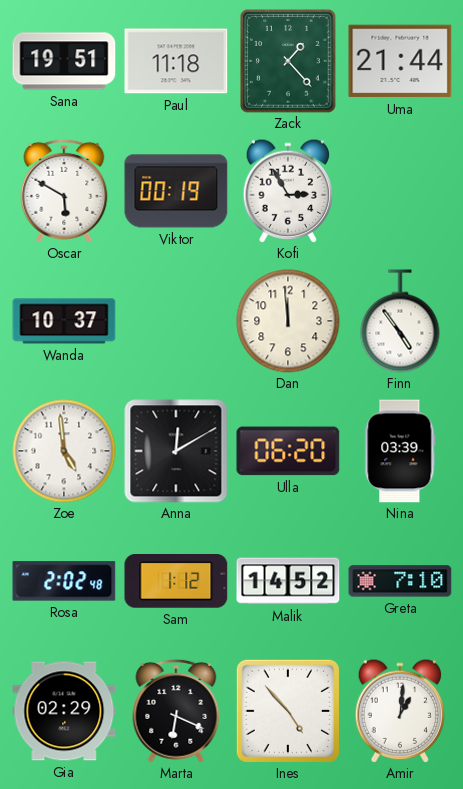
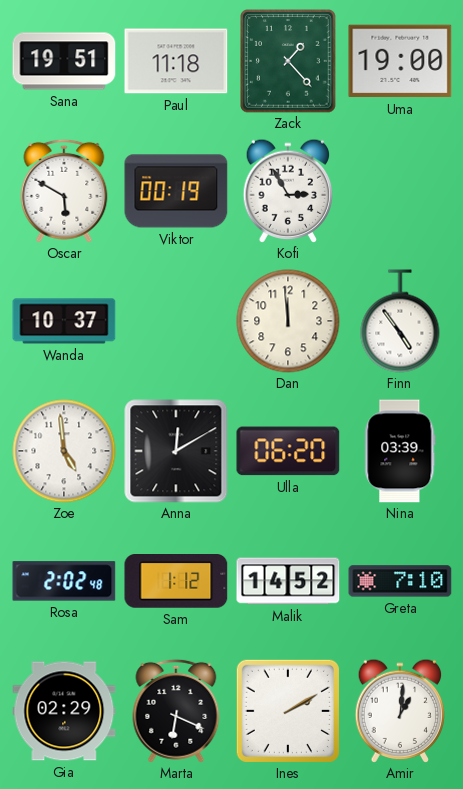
Uma: 21:44 -> 19:00 (400, 61)
Ines: 4:53 -> 2:10 (288, 711)
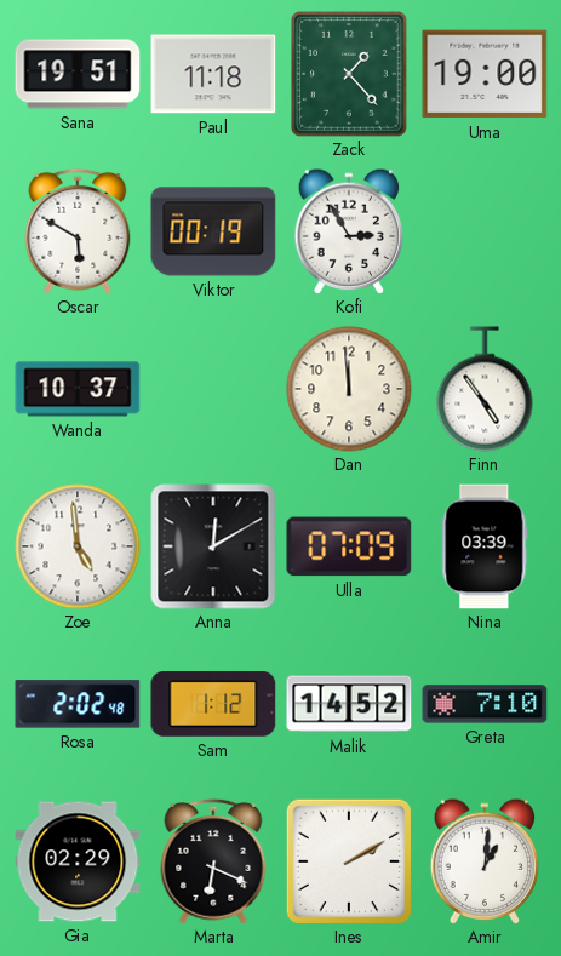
Ulla: 06:20 -> 07:09 (349, 546)
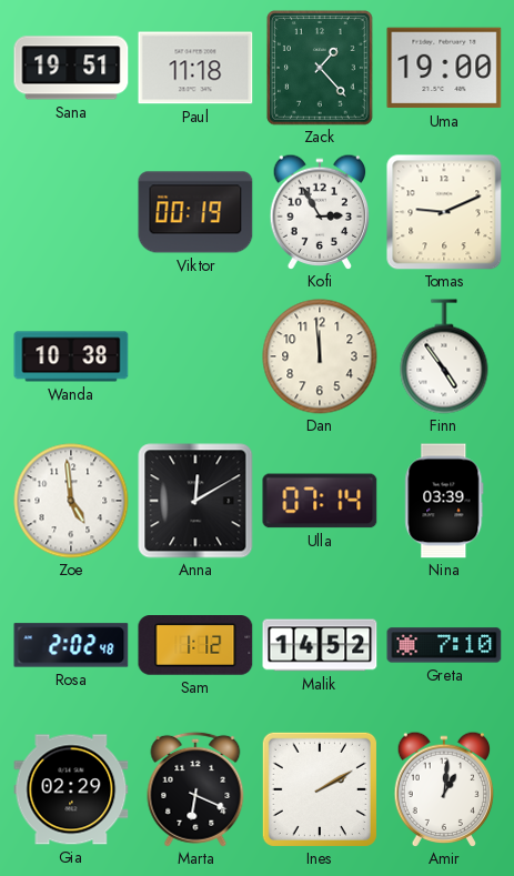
Oscar: 5:50 -> none (78, 231)
Tomas: none -> 9:11 (444, 212)
Wanda: 10:37 -> 10:38 (71, 356)
Ulla: 07:09 -> 07:14 (320, 501)
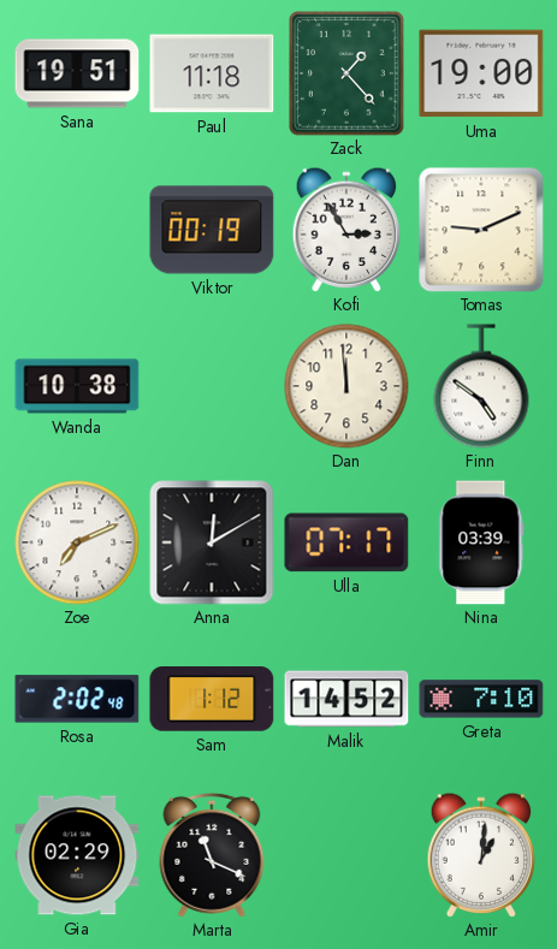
Finn: 4:54 -> 4:51 (481, 386)
Zoe: 4:59 -> 7:11 (77, 542)
Ulla: 07:14 -> 07:17 (346, 542)
Marta: 6:19 -> 11:19 (212, 855)
Ines: 2:10 -> none (320, 789)
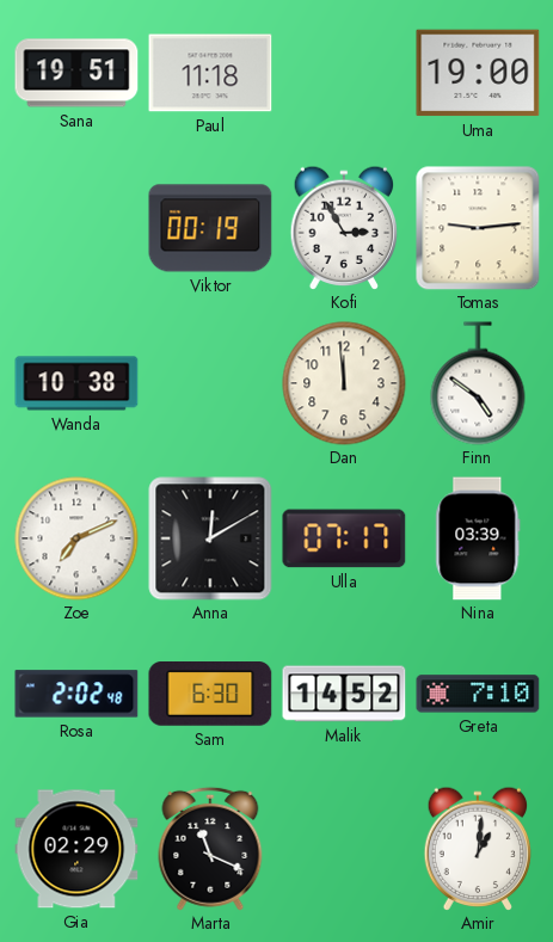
Zack: 1:23 -> none (348, 73)
Tomas: 9:11 -> 9:14 (478, 228)
Sam: 1:12 -> 6:30 (210, 695)
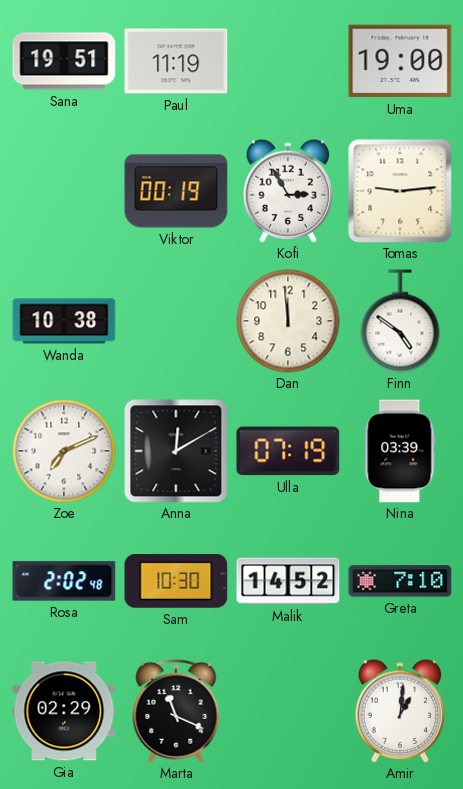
Paul: 11:18 -> 11:19 (176, 61)
Ulla: 07:17 -> 07:19 (288, 451)
Sam: 6:30 -> 10:30 (176, 582)
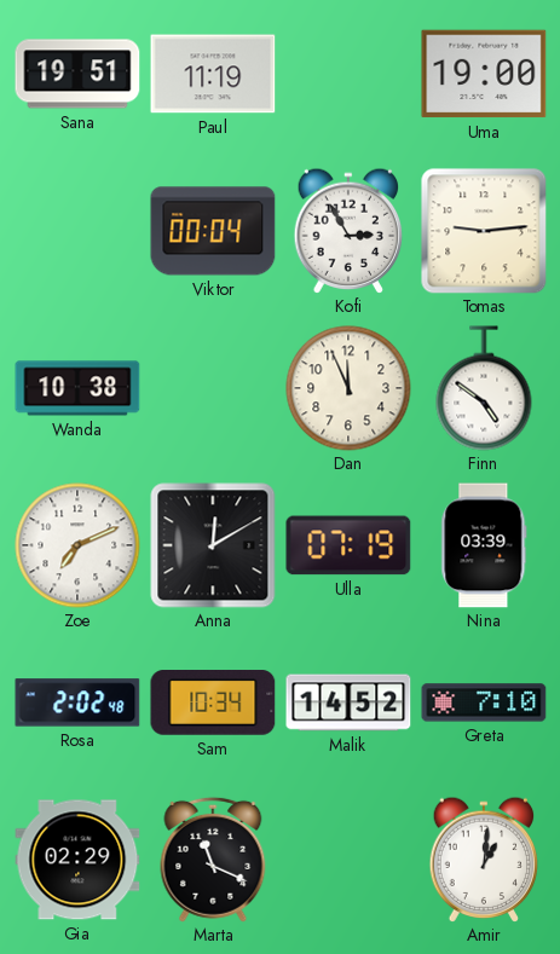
Viktor: 00:19 -> 00:04 (213, 231)
Dan: 11:59 -> 11:56 (348, 388)
Sam: 10:30 -> 10:34 (213, 704)
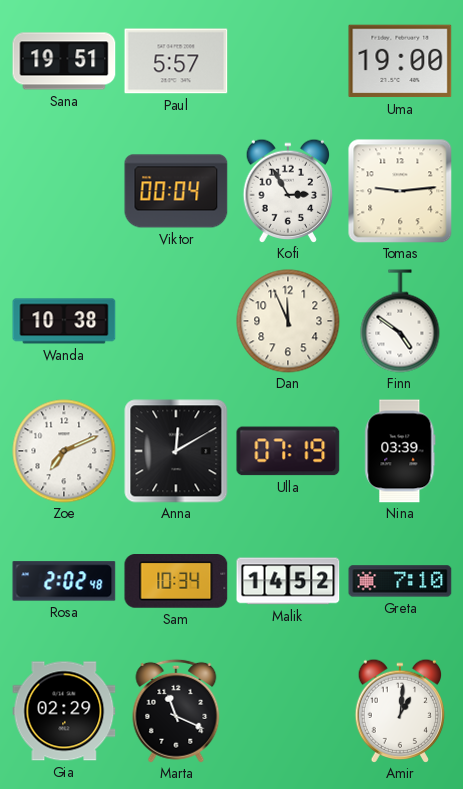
Paul: 11:19 -> 5:57 (176, 61)
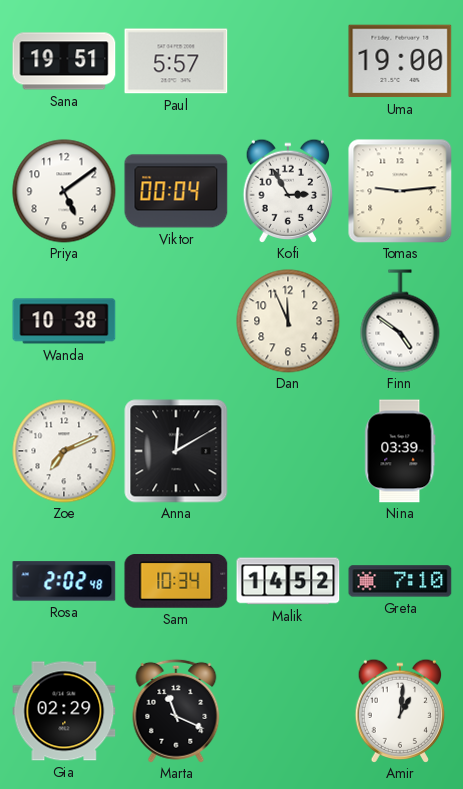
Priya: none -> 5:09 (64, 191)
Ulla: 07:19 -> none (288, 451)
